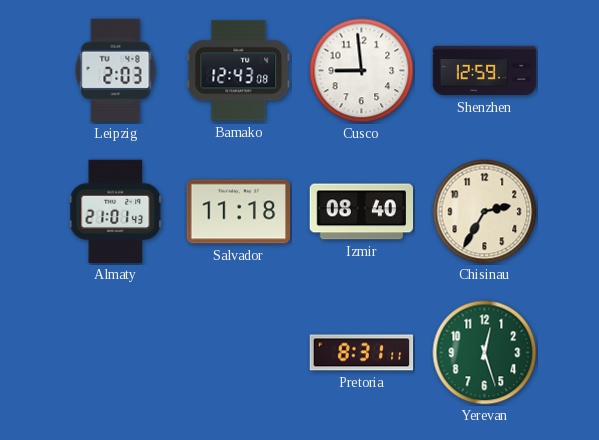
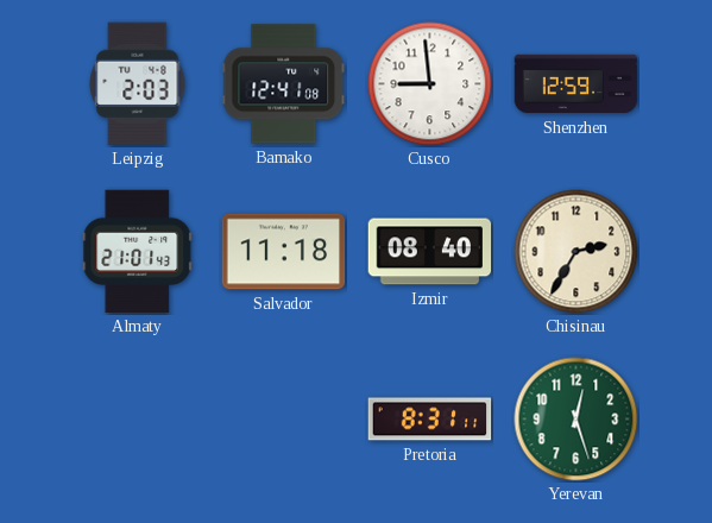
Bamako: 12:43 -> 12:41 (284, 84)
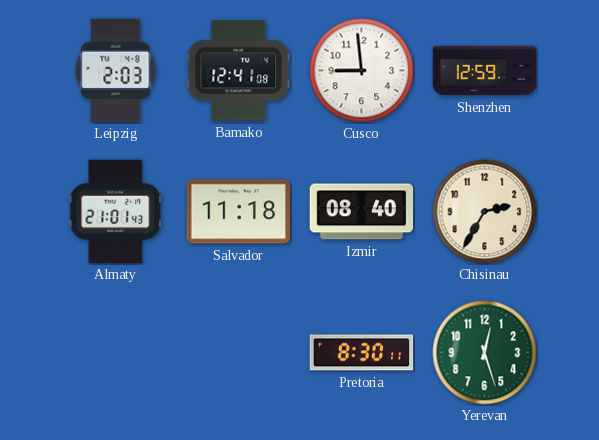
Pretoria: 8:31 -> 8:30 (362, 353)
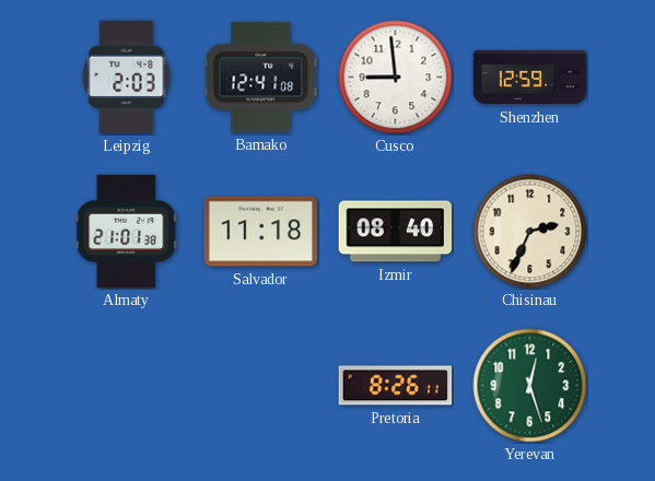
Almaty: 21:01:43 -> 21:01:38 (127, 232)
Chisinau: 2:35 -> 2:34 (530, 232)
Pretoria: 8:30 -> 8:26 (396, 386)
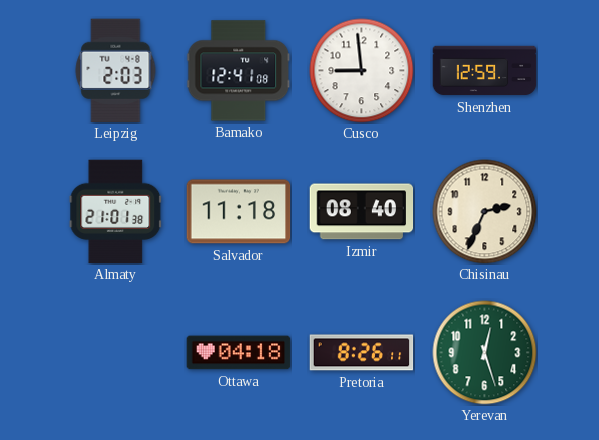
Ottawa: none -> 04:18 (239, 353)
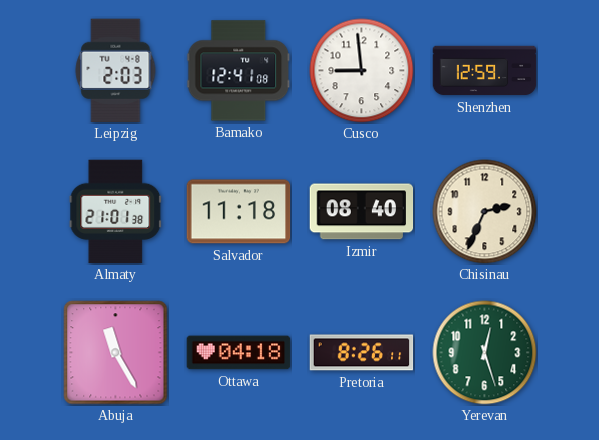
Abuja: none -> 11:25 (116, 353)
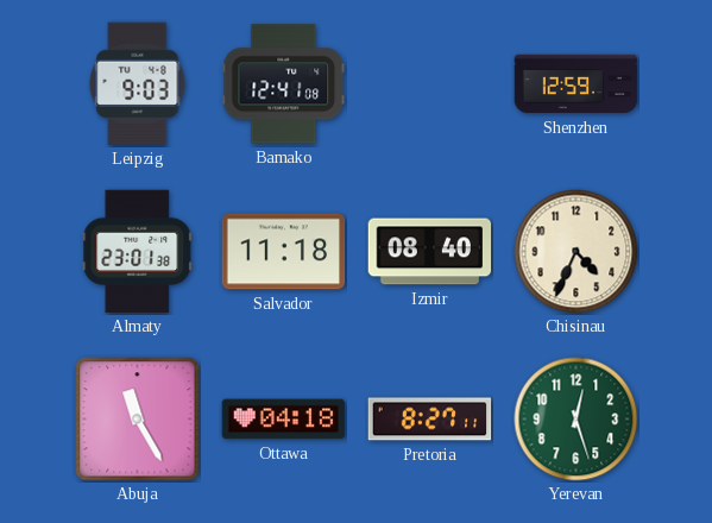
Leipzig: 2:03 -> 9:03 (138, 84)
Cusco: 8:59 -> none (362, 71)
Almaty: 21:01 -> 23:01 (138, 252)
Chisinau: 2:34 -> 4:34 (576, 252)
Pretoria: 8:26 -> 8:27 (430, 420)
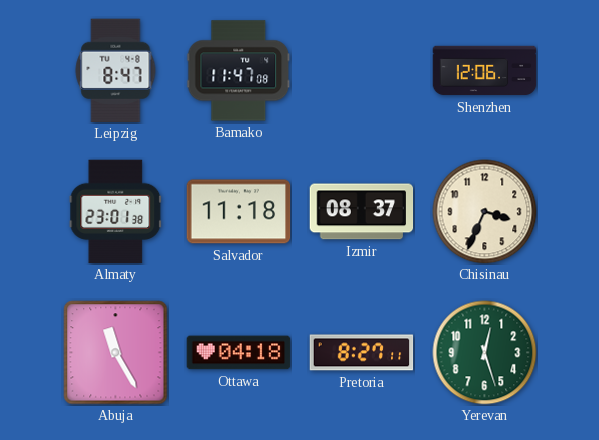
Leipzig: 9:03 -> 8:47 (116, 71)
Bamako: 12:41 -> 11:47 (239, 71)
Shenzhen: 12:59 -> 12:06 (485, 71)
Izmir: 08:40 -> 08:37 (362, 212)
Chisinau: 4:34 -> 3:34 (485, 212)
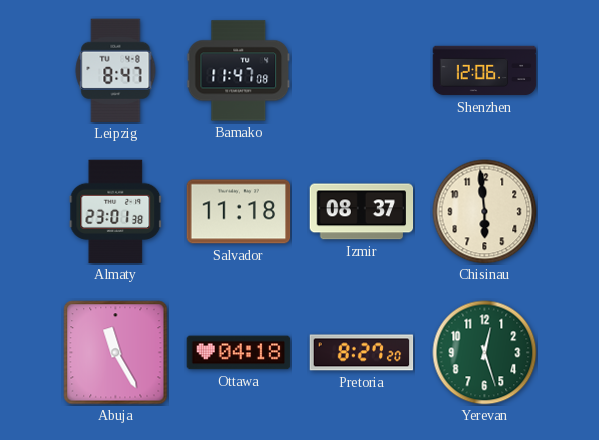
Chisinau: 3:34 -> 5:59 (485, 212)
Pretoria: 8:27:11 -> 8:27:20 (362, 353)
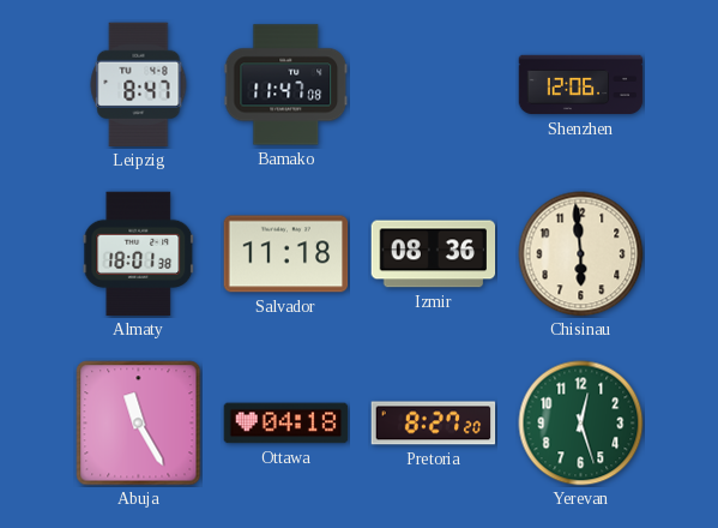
Almaty: 23:01 -> 18:01 (139, 254)
Izmir: 08:37 -> 08:36 (434, 254)
